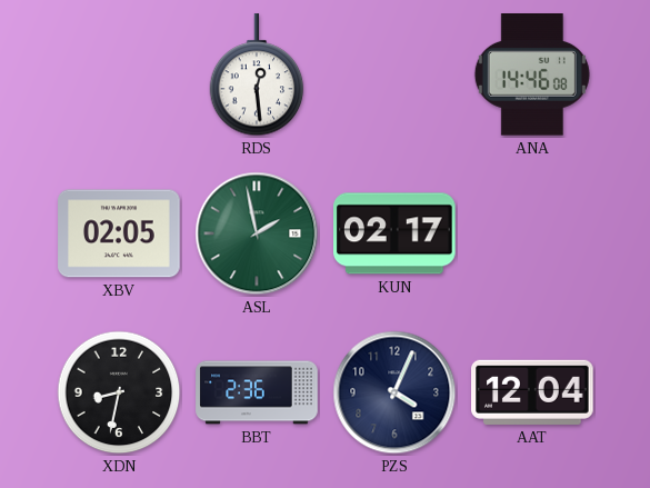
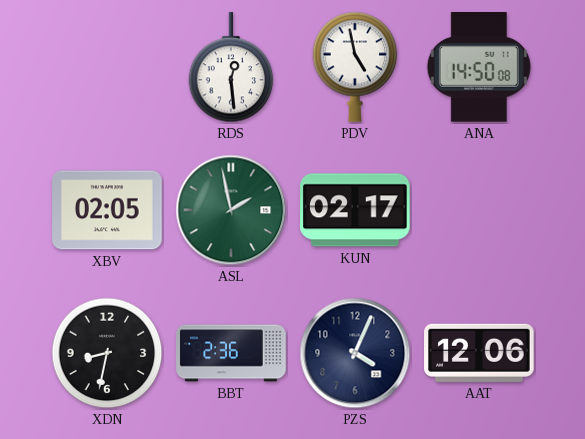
PDV: none -> 4:58 (355, 67)
ANA: 14:46 -> 14:50 (479, 68)
AAT: 12:04 -> 12:06 (479, 353)
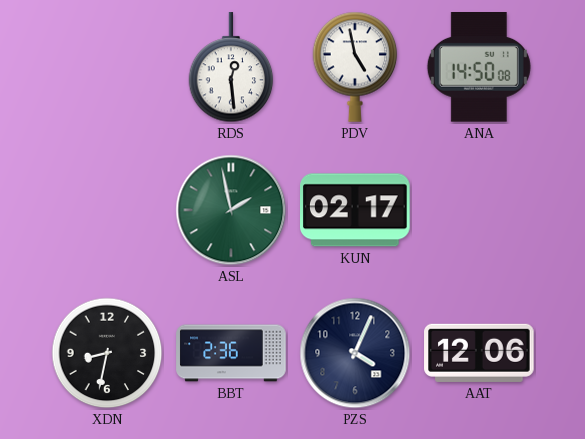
XBV: 02:05 -> none (107, 210)
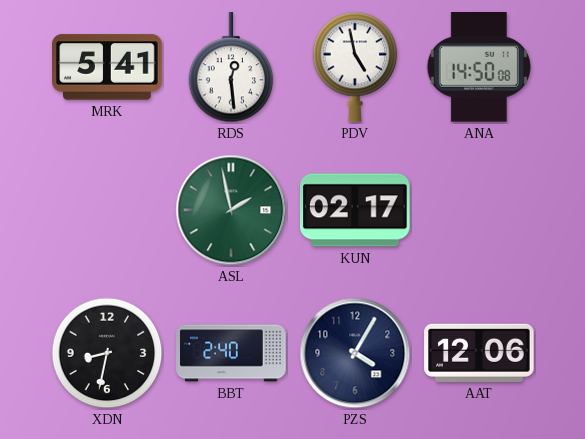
MRK: none -> 5:41 (107, 67)
BBT: 2:36 -> 2:40 (231, 353)
PZS: 4:04 -> 4:05 (355, 353)
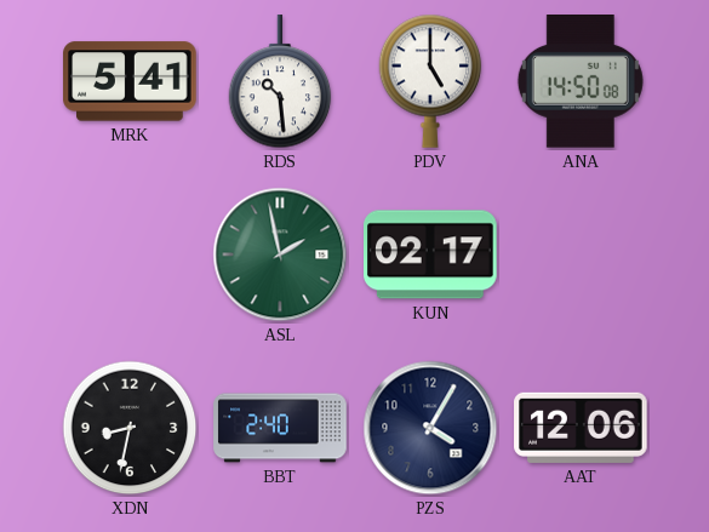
RDS: 12:29 -> 10:29 (280, 82)
PDV: 4:58 -> 5:00 (430, 81)
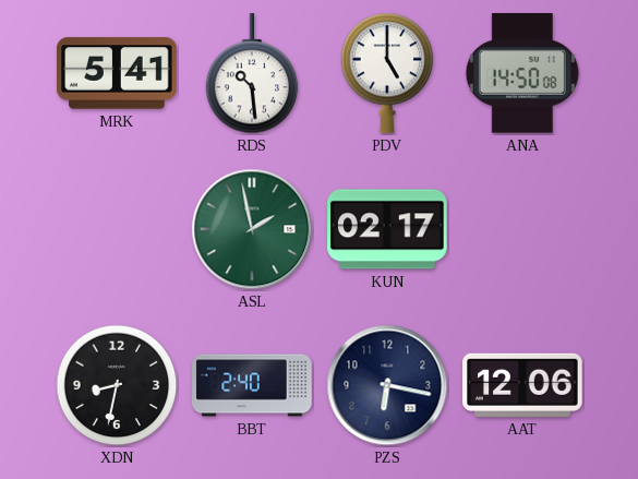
PZS: 4:05 -> 6:17 (387, 385)
